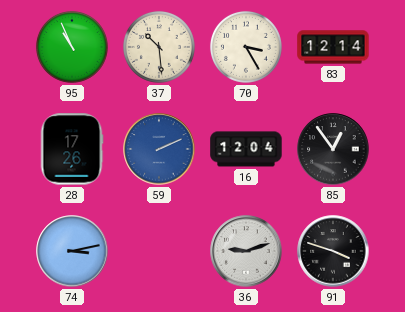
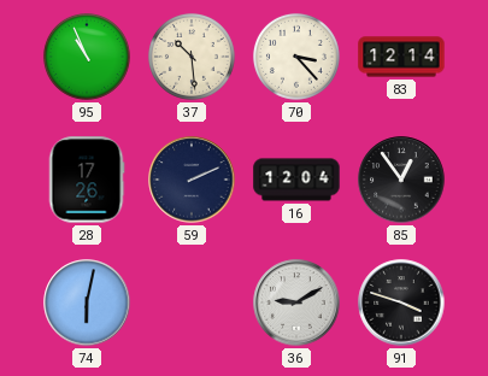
70: 3:25 -> 3:23 (296, 57)
59 dial: blue -> navy (192, 180)
74: 3:13 -> 6:02 (87, 302)
36: 9:12 -> 9:10 (296, 302)
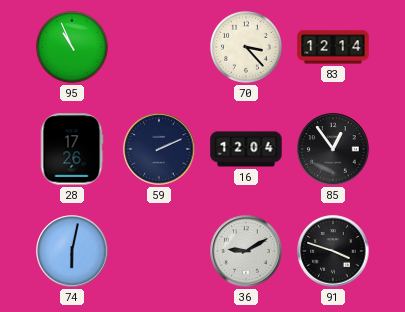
37: 10:29 -> none (192, 57)
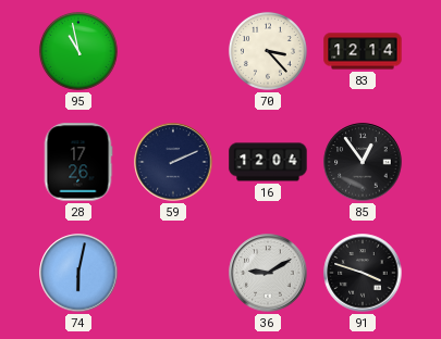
95: 10:56 -> 10:58 (78, 51)
